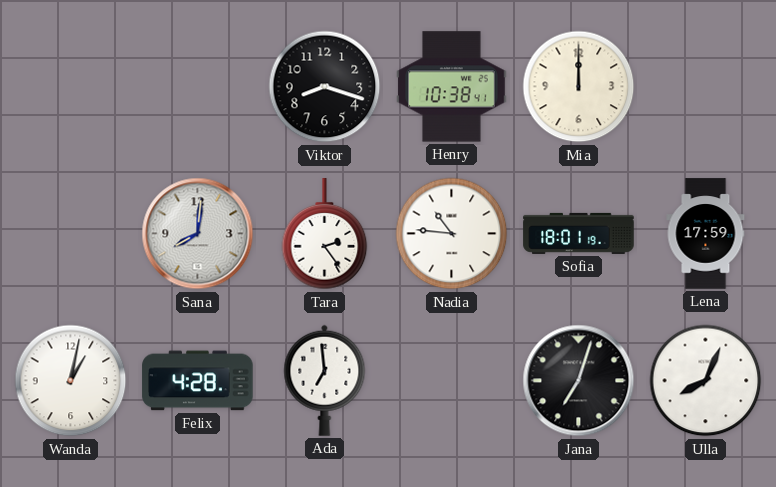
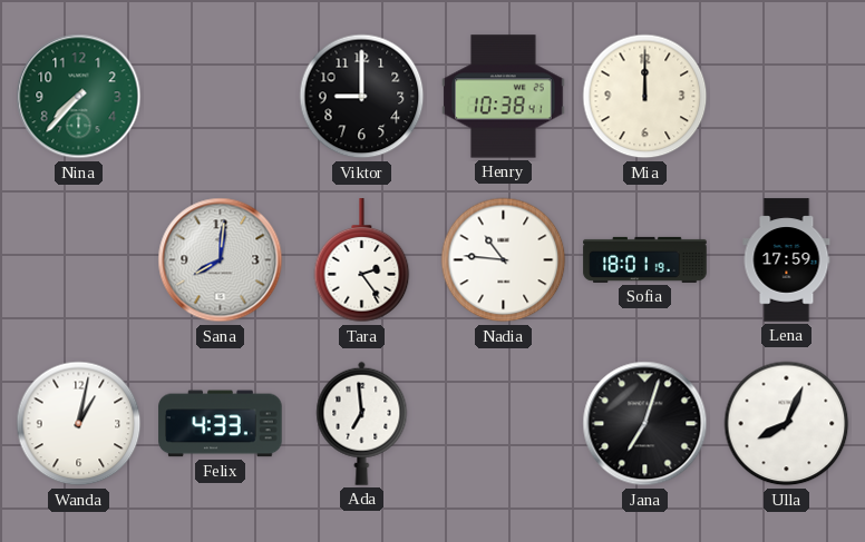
Nina: none -> 7:37 (79, 97)
Viktor: 8:18 -> 9:00 (362, 97)
Felix: 4:28 -> 4:33 (221, 424)
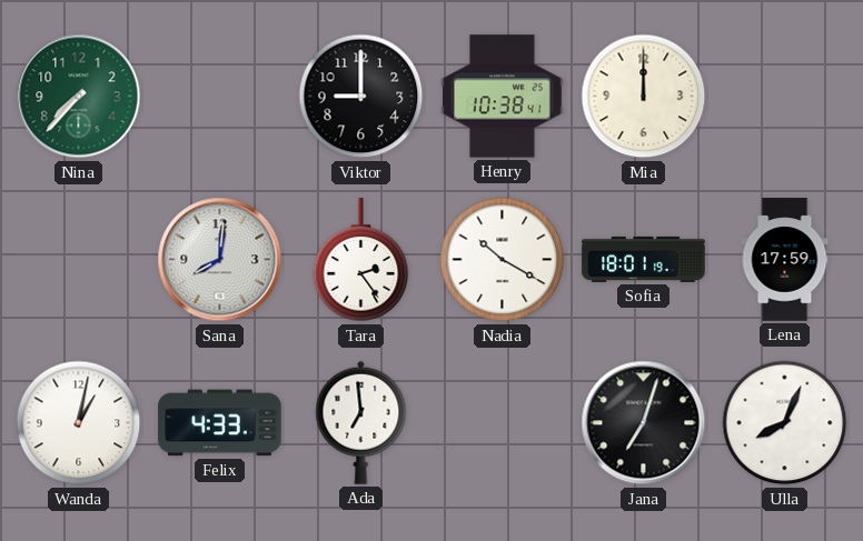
Nadia: 10:46 -> 10:20 (503, 260)
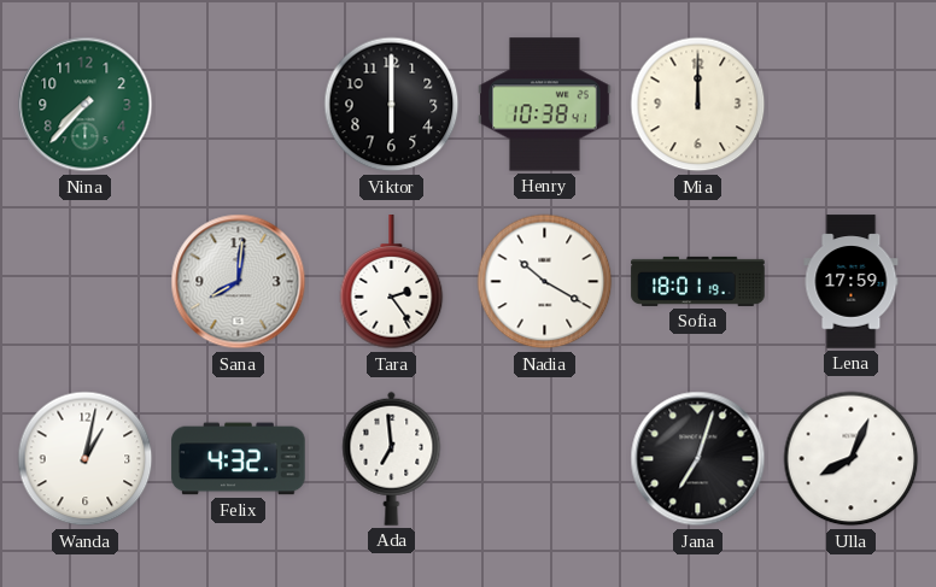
Viktor: 9:00 -> 6:00 (392, 105)
Felix: 4:33 -> 4:32 (239, 459)
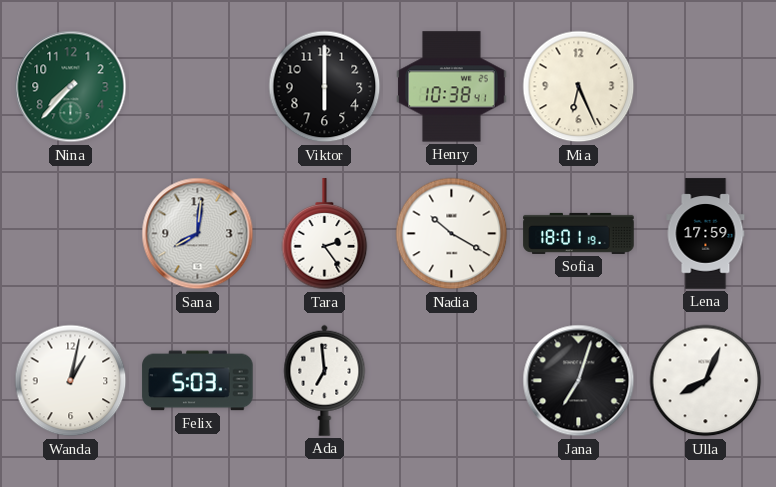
Mia: 12:00 -> 6:26 (579, 87)
Felix: 4:32 -> 5:03 (198, 381)
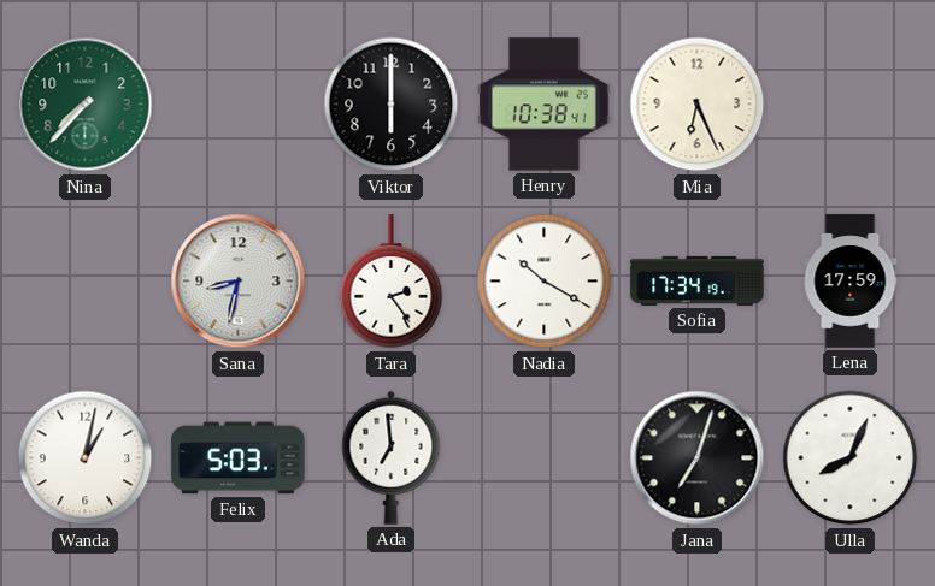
Sana: 8:01 -> 8:32 (239, 282)
Sofia: 18:01 -> 17:34 (698, 280)
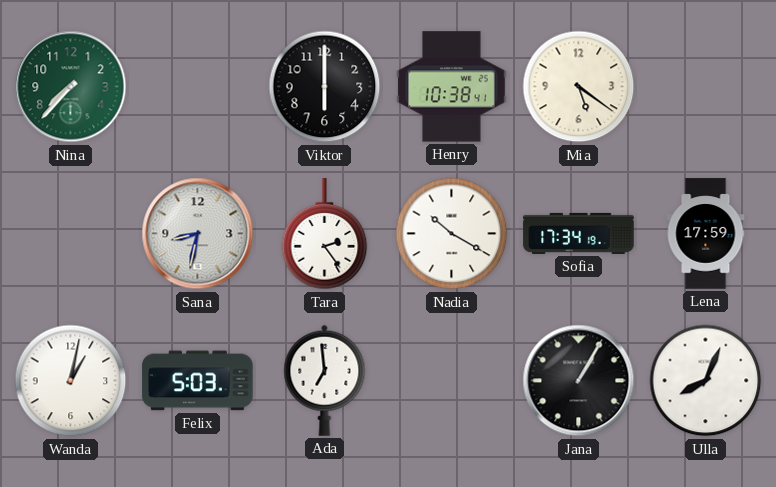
Mia: 6:26 -> 5:21 (579, 87)
Jana: 7:03 -> 1:05 (579, 381)
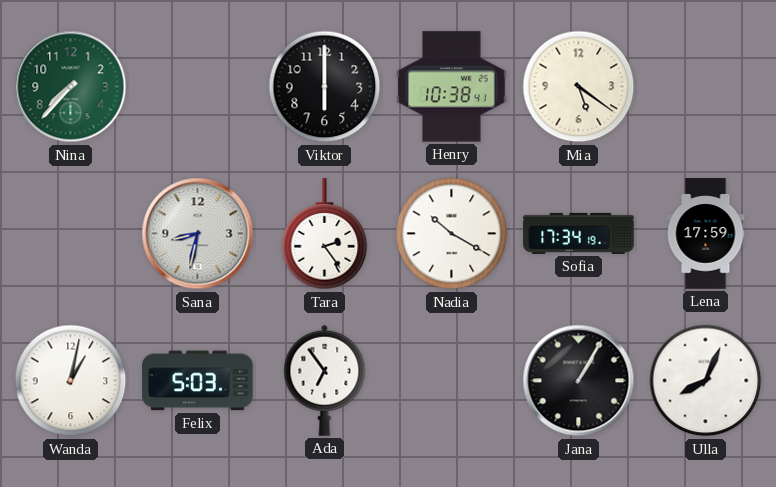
Ada: 6:59 -> 6:54 (325, 380)
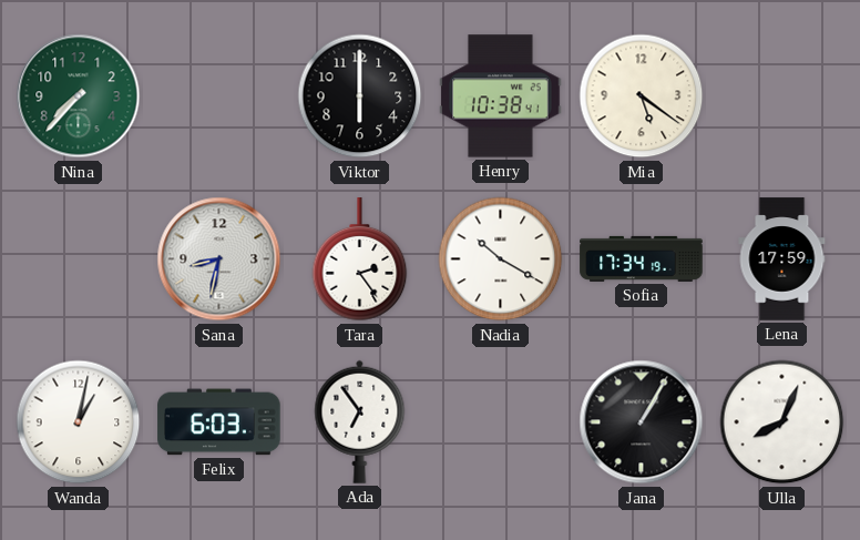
Felix: 5:03 -> 6:03 (219, 422)
